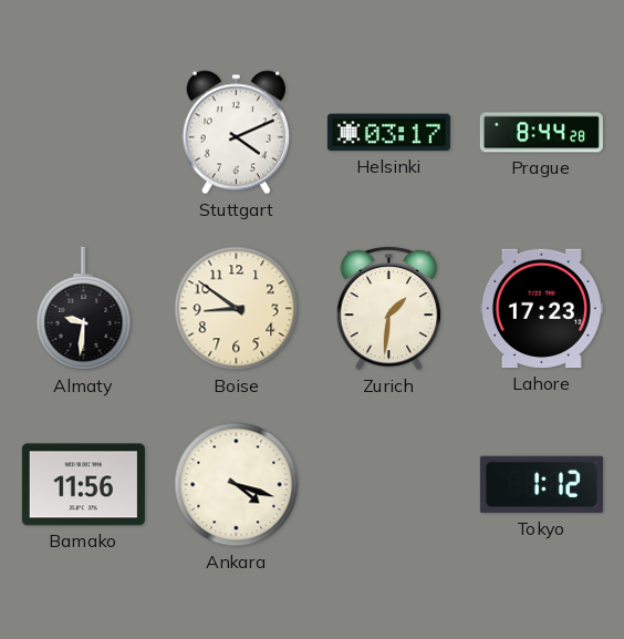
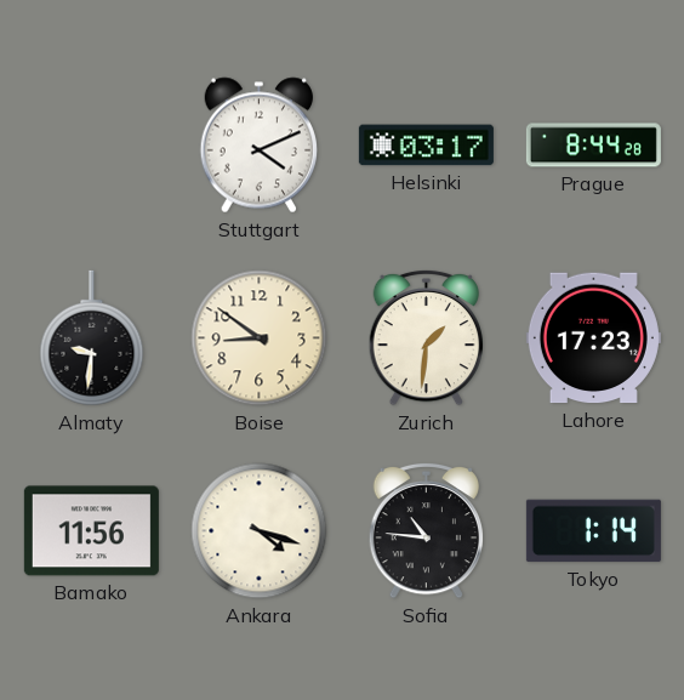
Sofia: none -> 10:46 (426, 530)
Tokyo: 1:12 -> 1:14 (593, 531)
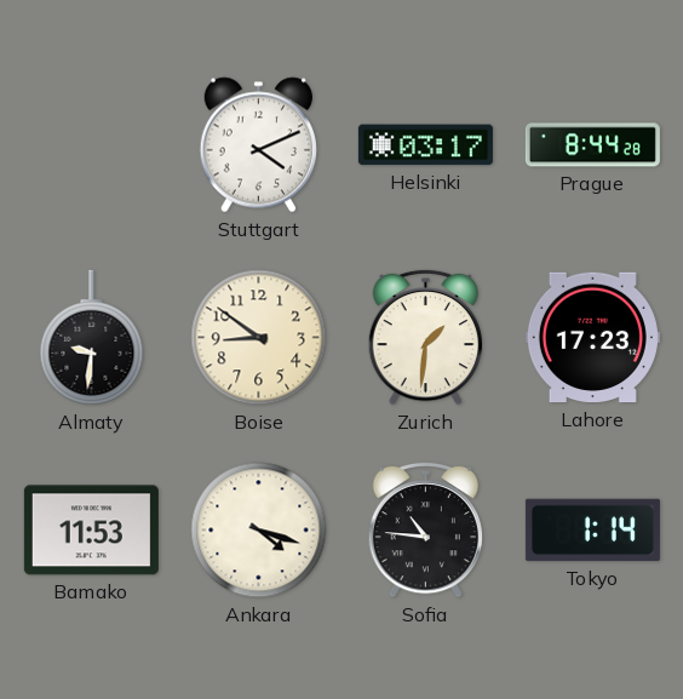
Bamako: 11:56 -> 11:53 (91, 531)
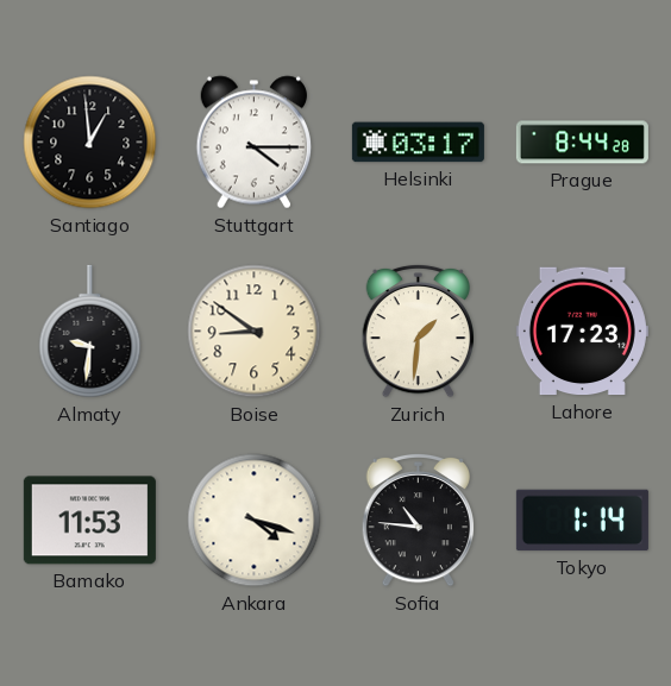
Santiago: none -> 12:59 (90, 143)
Stuttgart: 4:11 -> 4:15 (253, 143)
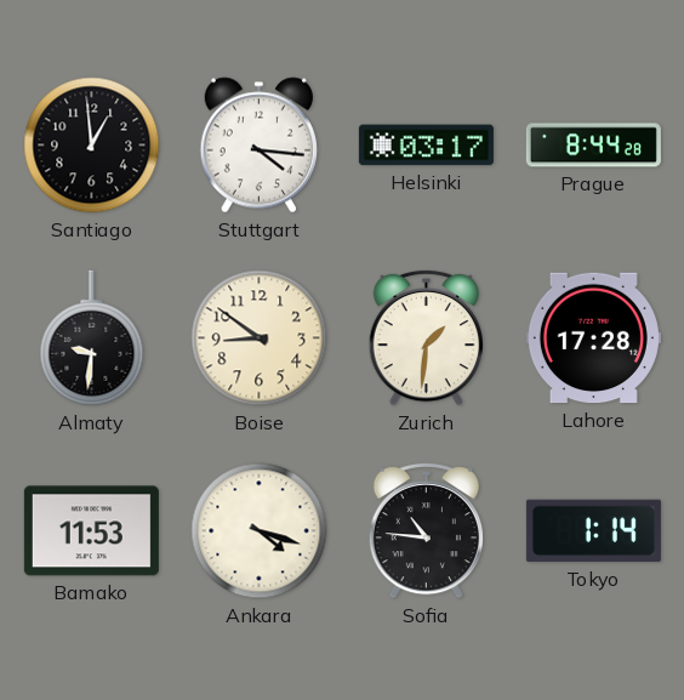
Stuttgart: 4:15 -> 4:16 (258, 146)
Lahore: 17:23 -> 17:28 (593, 338)
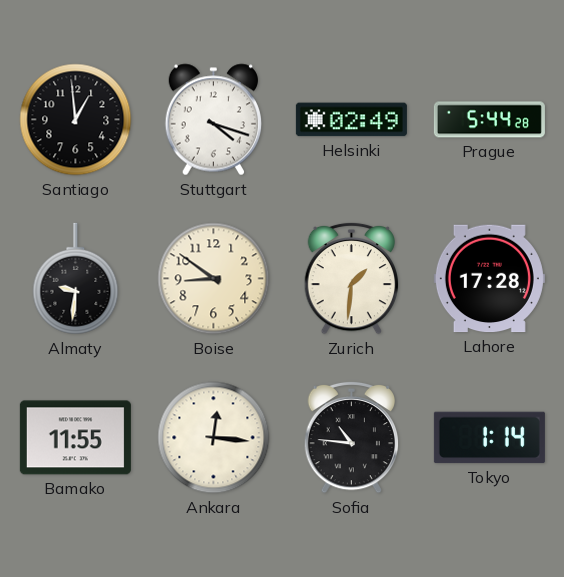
Stuttgart: 4:16 -> 4:18 (213, 120)
Helsinki: 03:17 -> 02:49 (351, 120)
Prague: 8:44 -> 5:44 (489, 120)
Bamako: 11:53 -> 11:55 (75, 438)
Ankara: 4:18 -> 12:16 (214, 438)
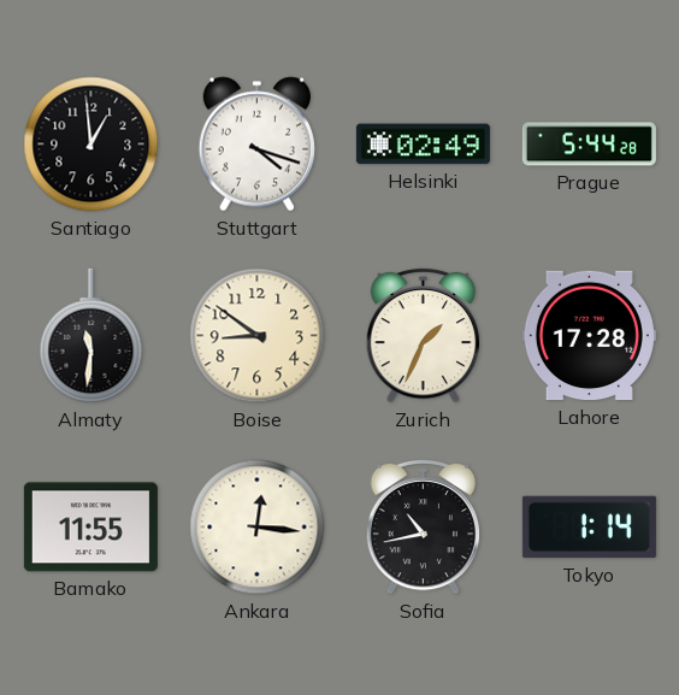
Almaty: 9:31 -> 11:31 (91, 336)
Zurich: 1:31 -> 1:34 (423, 335)
Sofia: 10:46 -> 10:43 (423, 526)
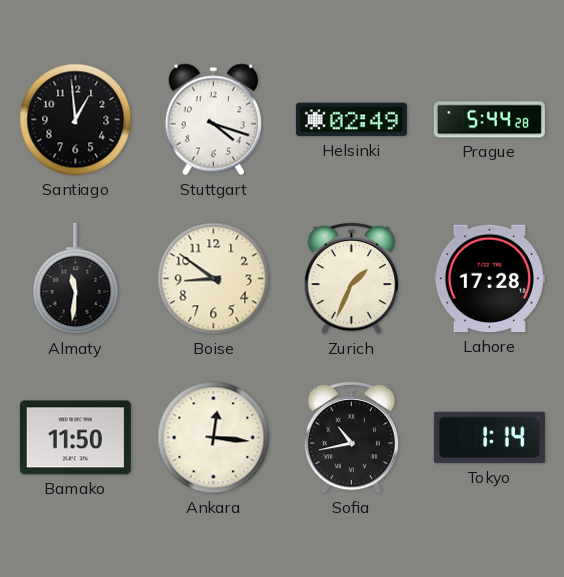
Bamako: 11:55 -> 11:50 (75, 438)
